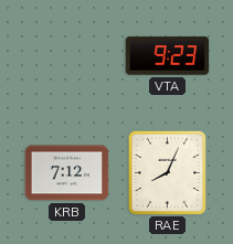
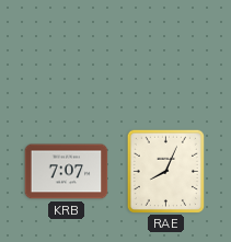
VTA: 9:23 -> none (168, 56)
KRB: 7:12 -> 7:07 (67, 172)
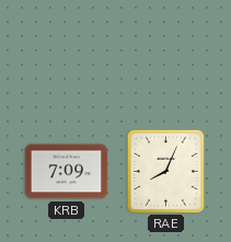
KRB: 7:07 -> 7:09 (67, 172)
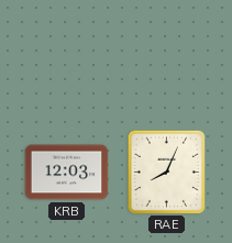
KRB: 7:09 -> 12:03 (67, 173)
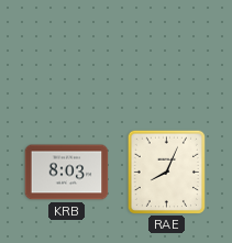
KRB: 12:03 -> 8:03 (67, 173)
